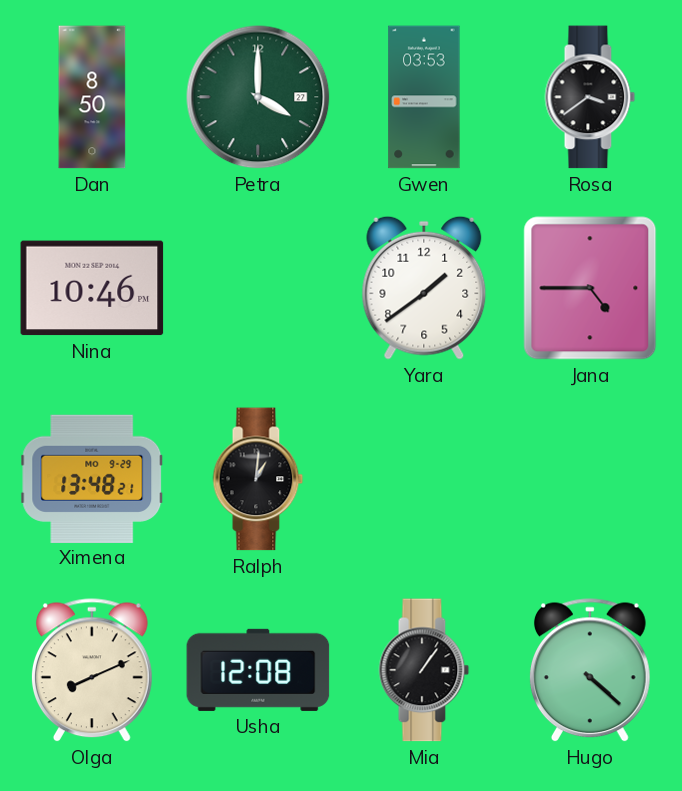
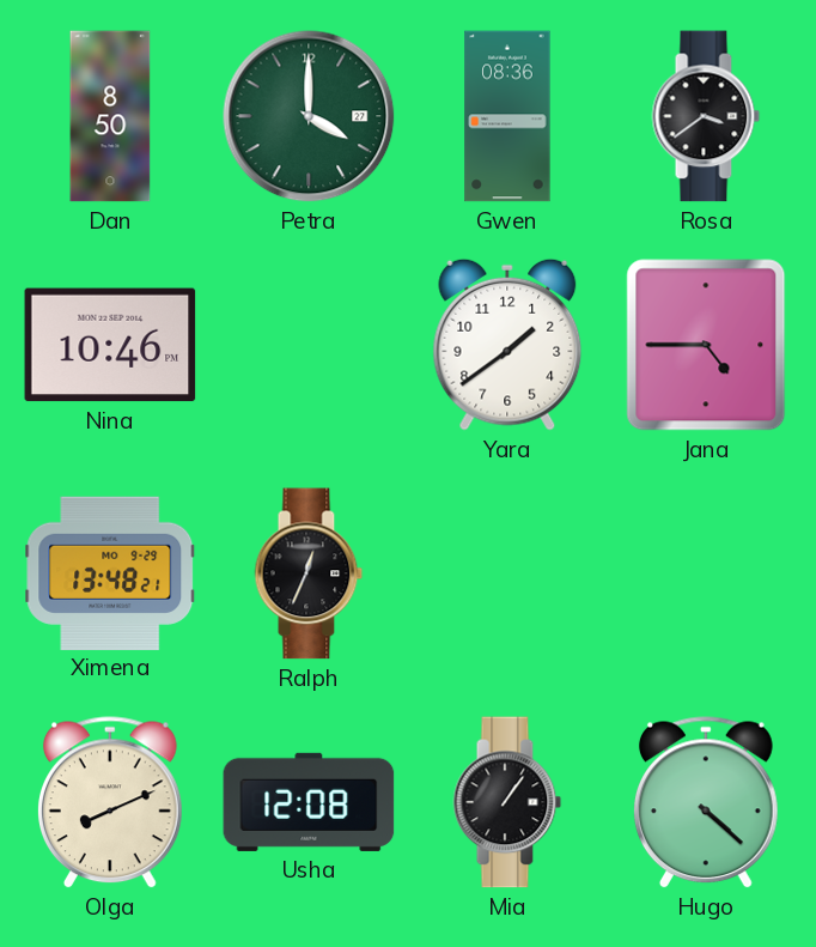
Gwen: 03:53 -> 08:36 (507, 116)
Ralph: 1:01 -> 12:34 (309, 573)
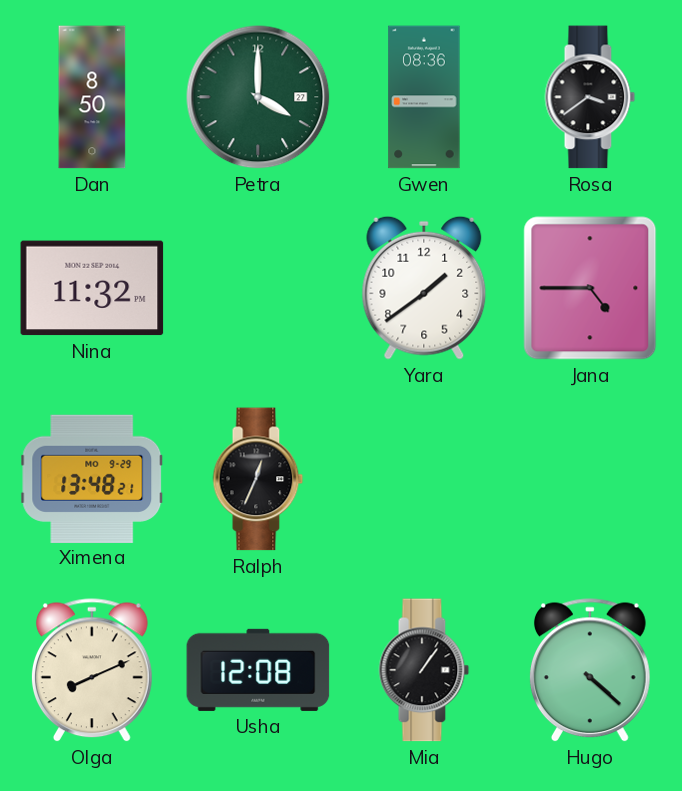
Nina: 10:46 -> 11:32 (92, 288)
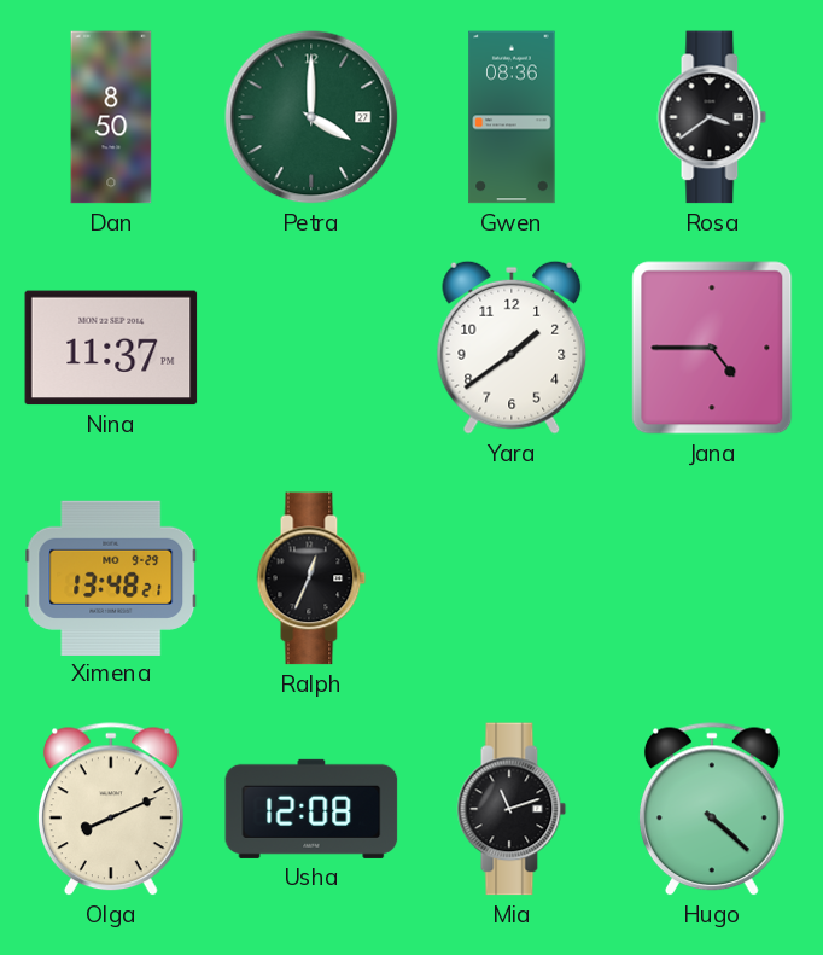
Nina: 11:32 -> 11:37 (111, 348)
Mia: 1:06 -> 11:12 (512, 809)
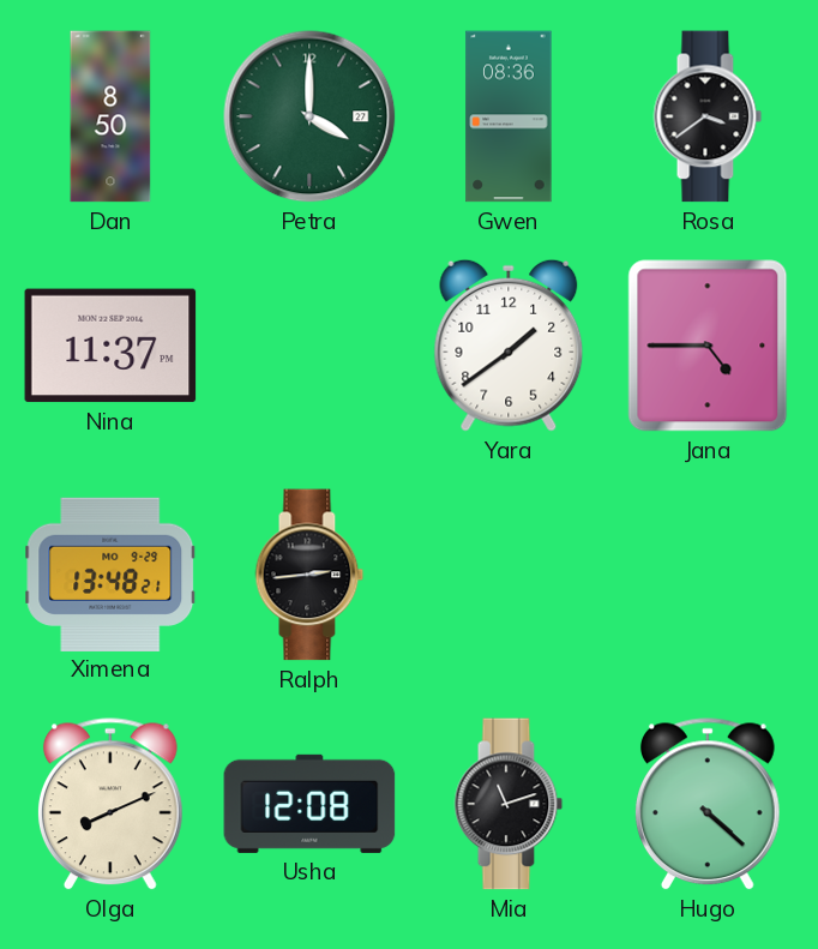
Ralph: 12:34 -> 2:44 (309, 575)
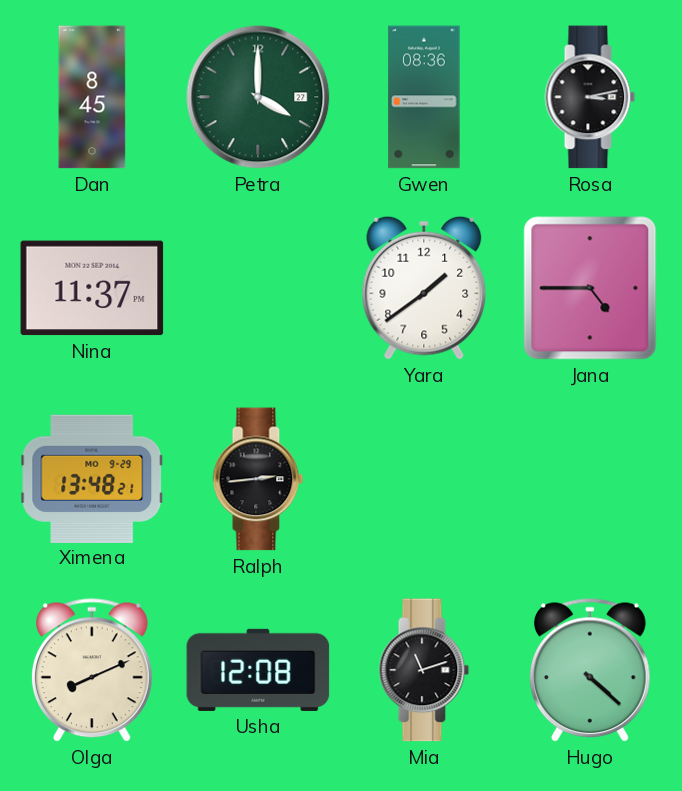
Dan: 8:50 -> 8:45 (92, 97)
Rosa: 3:39 -> 3:13 (590, 97)
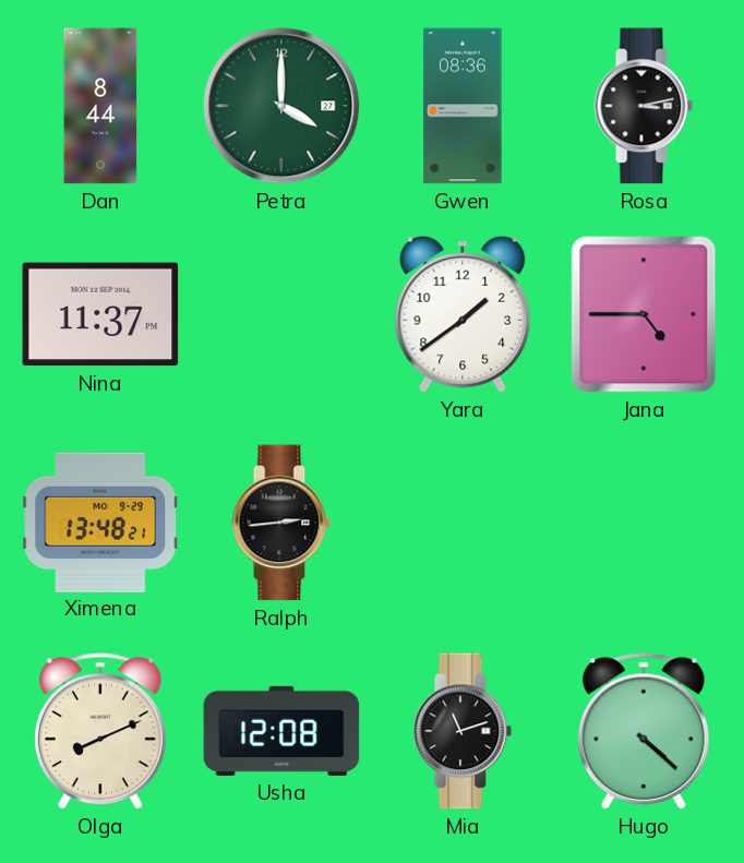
Dan: 8:45 -> 8:44 (100, 106)
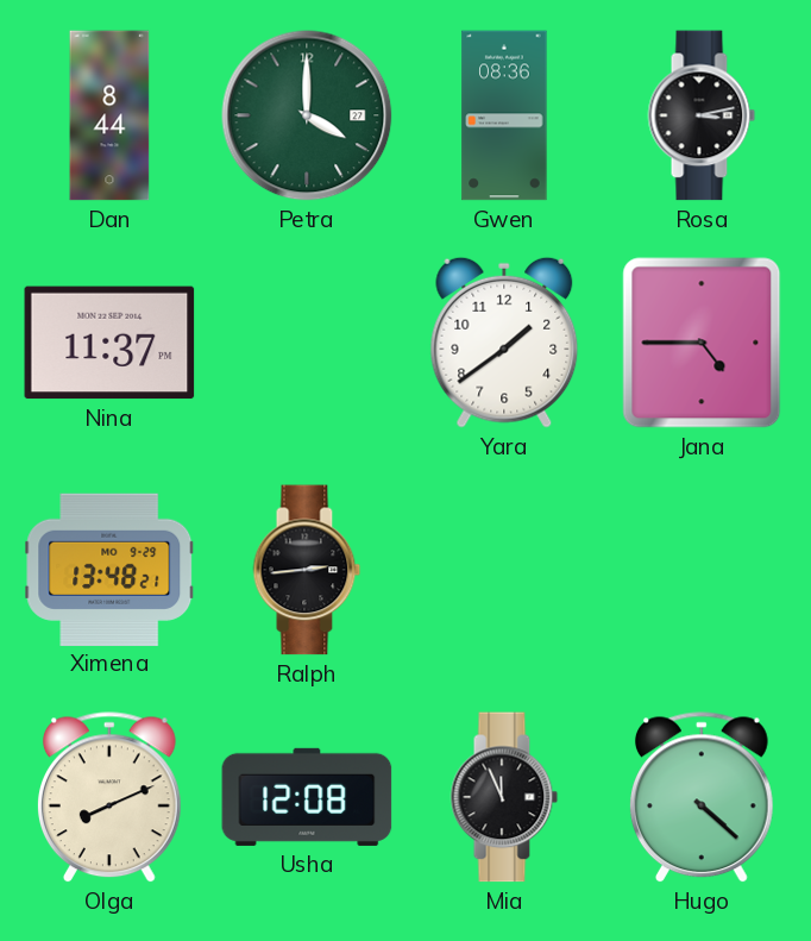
Mia: 11:12 -> 11:56 (504, 797)
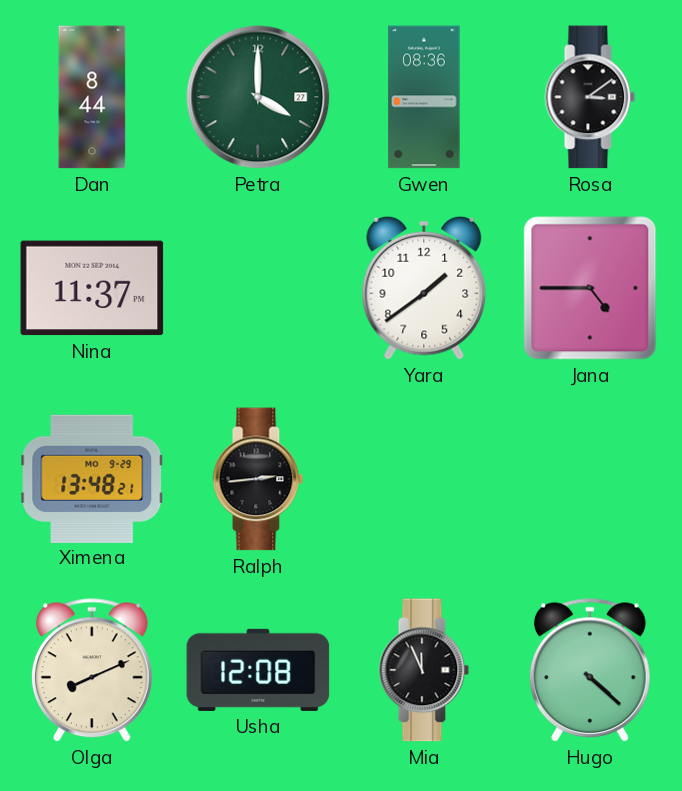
Rosa: 3:13 -> 3:09 (590, 97)
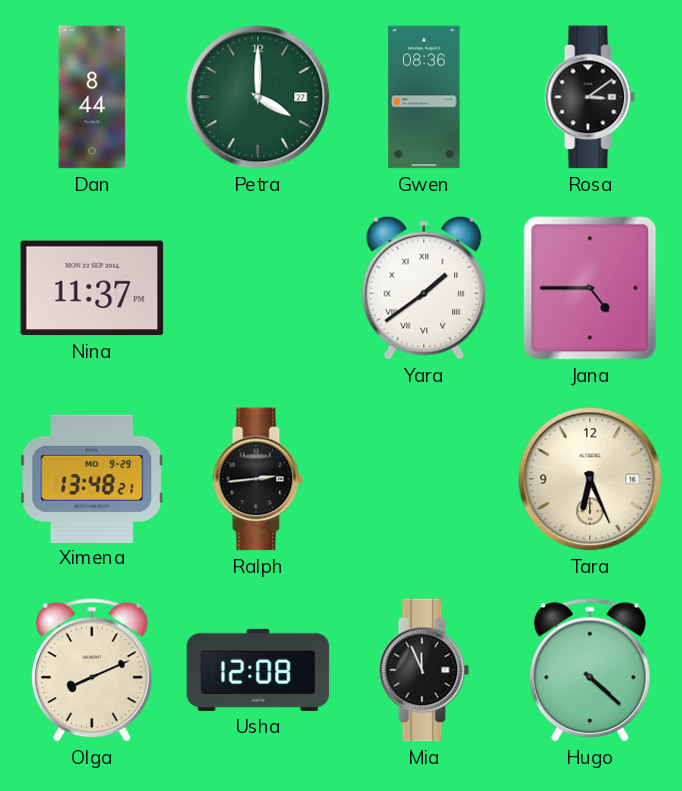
Yara numerals: Arabic -> Roman (424, 288)
Tara: none -> 6:26 (590, 479)
